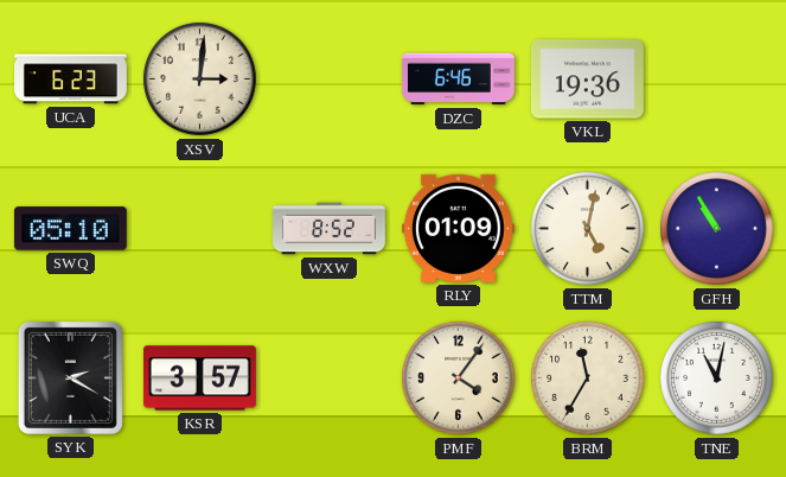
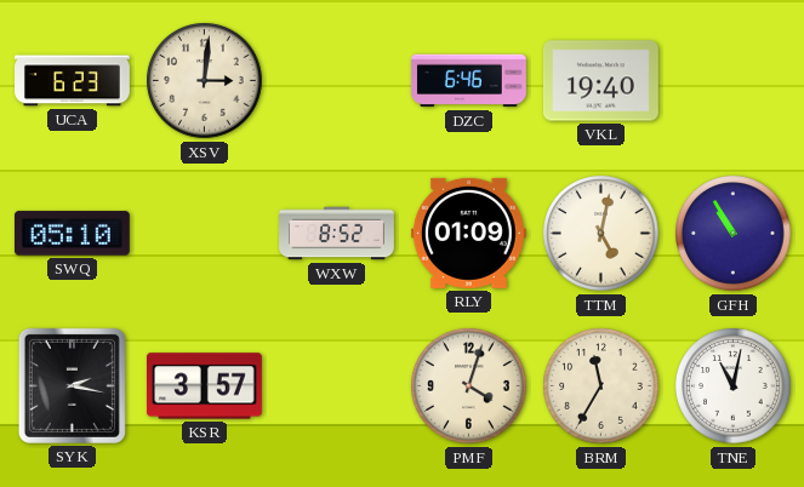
VKL: 19:36 -> 19:40 (600, 81)
SYK: 2:20 -> 2:17 (72, 385)
PMF: 4:06 -> 4:03 (469, 386)
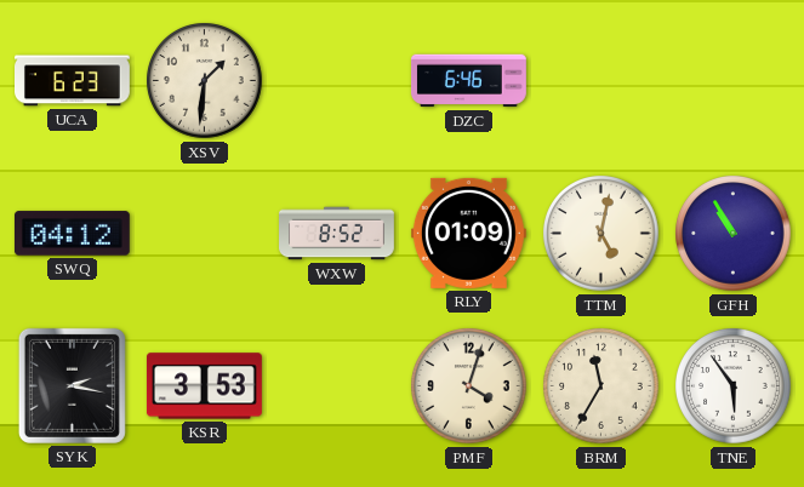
XSV: 3:01 -> 1:31 (205, 81)
VKL: 19:40 -> none (600, 81)
SWQ: 05:10 -> 04:12 (72, 234)
KSR: 3:57 -> 3:53 (204, 386)
TNE: 11:02 -> 5:54 (734, 386)
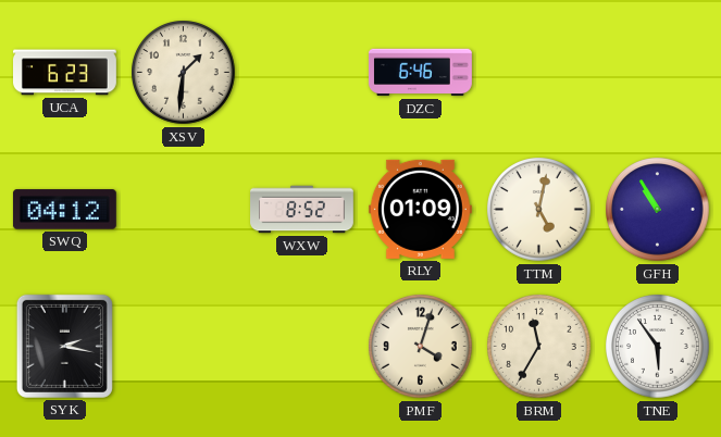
KSR: 3:53 -> none (204, 386)
